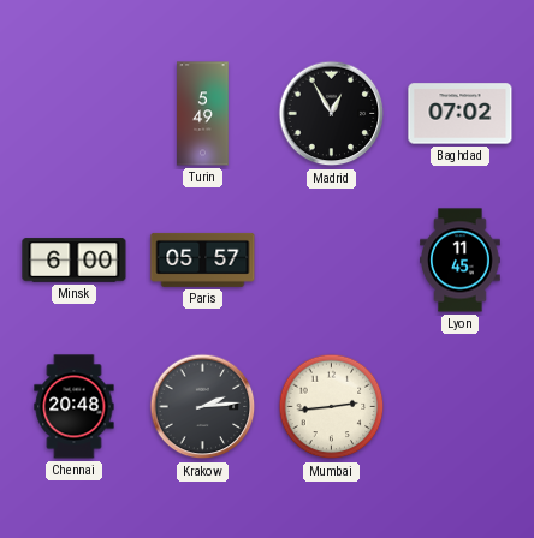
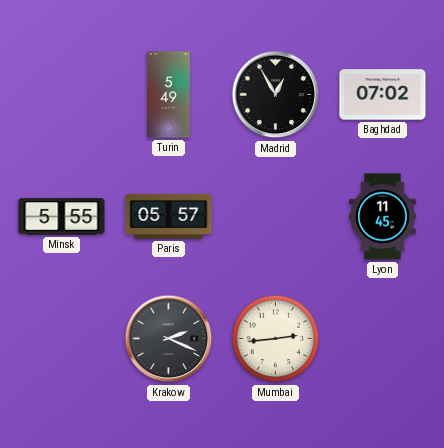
Minsk: 6:00 -> 5:55 (62, 217)
Chennai: 20:48 -> none (75, 407)
Krakow: 2:14 -> 2:19 (169, 339)
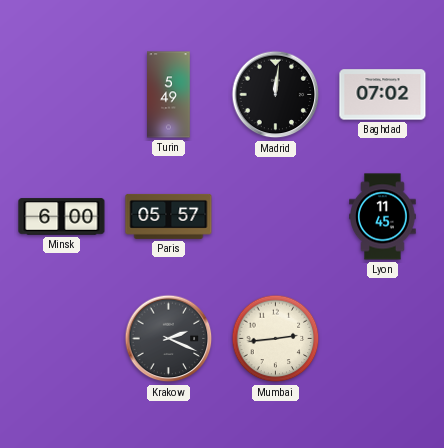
Madrid: 12:55 -> 12:01 (276, 95)
Minsk: 5:55 -> 6:00 (62, 217)
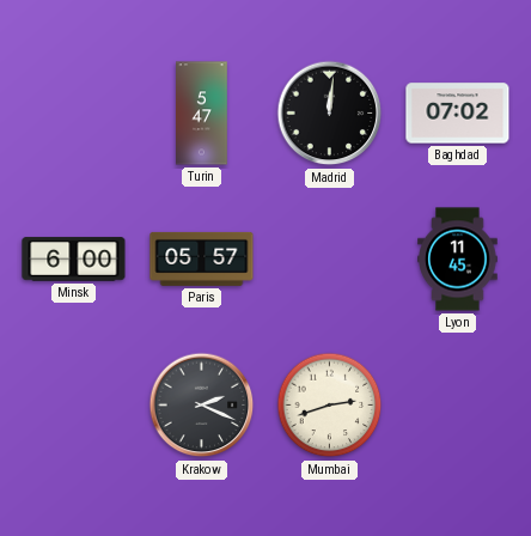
Turin: 5:49 -> 5:47 (202, 114)
Mumbai: 2:44 -> 2:42 (330, 406)
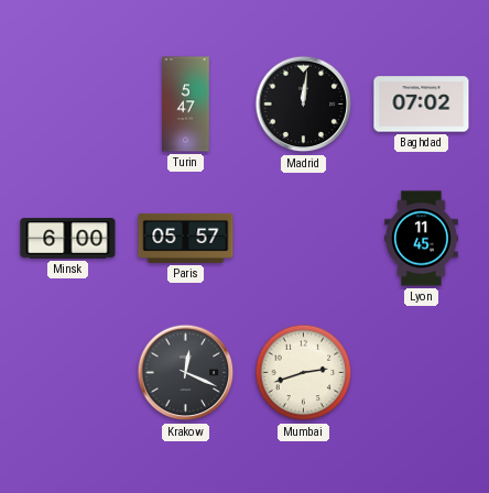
Krakow: 2:19 -> 12:19 (186, 373)
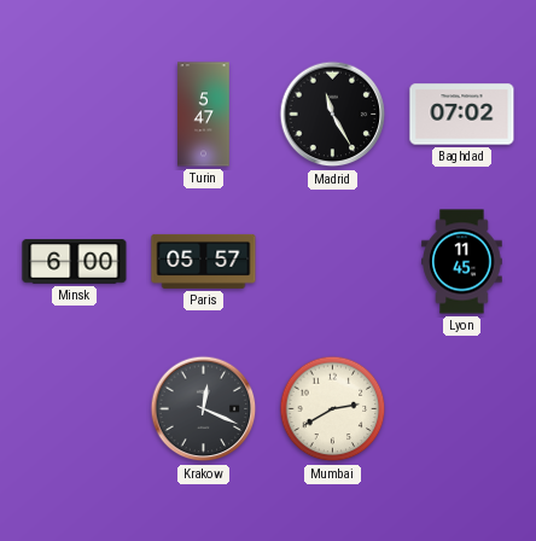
Madrid: 12:01 -> 11:25 (333, 115)
Mumbai: 2:42 -> 2:40 (333, 409)
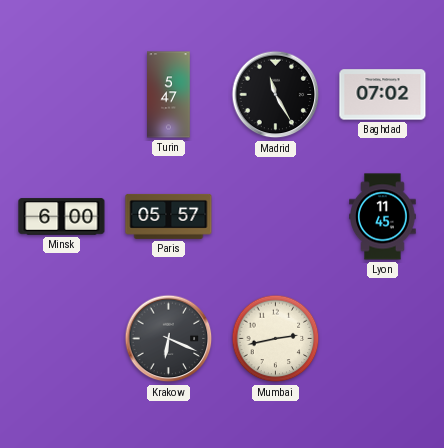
Krakow: 12:19 -> 6:19 (169, 339)
Mumbai: 2:40 -> 2:43 (276, 339)
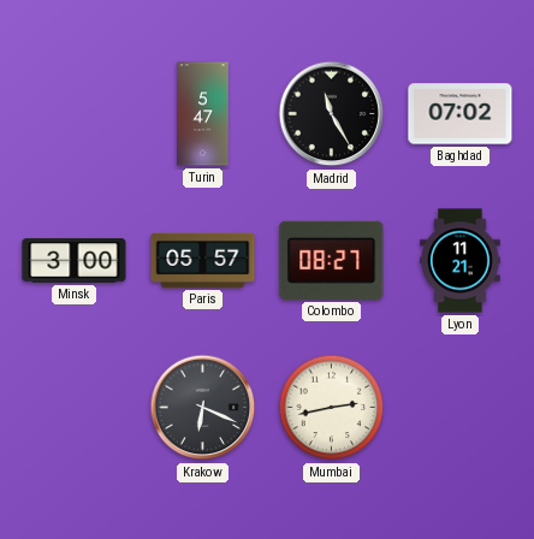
Minsk: 6:00 -> 3:00 (75, 261)
Colombo: none -> 08:27 (332, 260)
Lyon: 11:45 -> 11:21 (461, 261)
